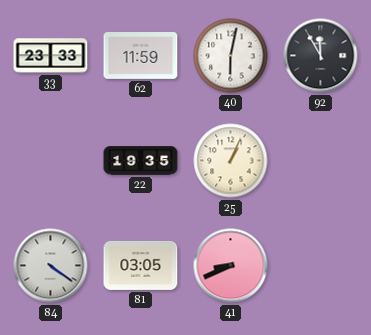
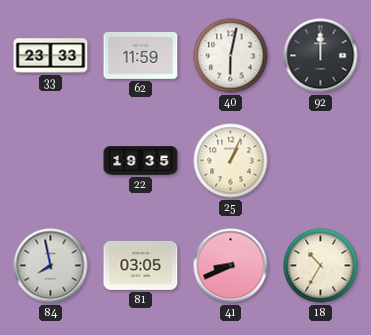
92: 11:55 -> 12:00 (321, 56)
84: 4:21 -> 7:58 (51, 266)
18: none -> 10:35 (321, 266)
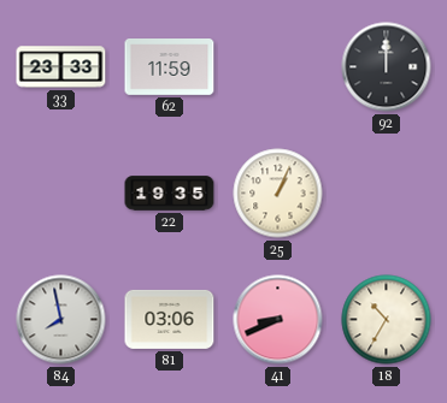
40: 6:02 -> none (231, 56)
81: 03:05 -> 03:06 (170, 319)
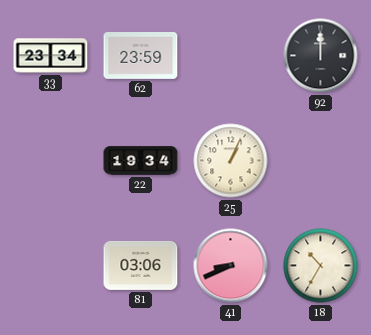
33: 23:33 -> 23:34 (51, 56)
62: 11:59 -> 23:59 (141, 56)
22: 19:35 -> 19:34 (141, 161)
84: 7:58 -> none (61, 320)
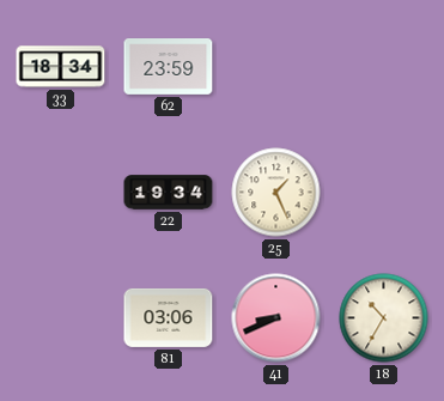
33: 23:34 -> 18:34 (61, 67)
92: 12:00 -> none (321, 56)
25: 1:04 -> 1:26 (276, 193)
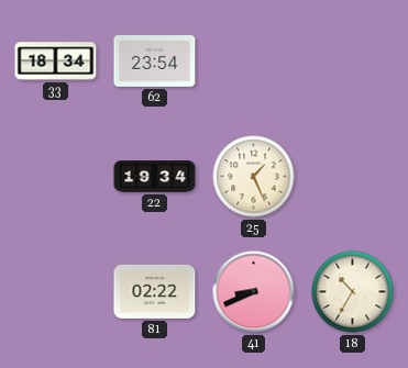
62: 23:59 -> 23:54 (155, 62)
81: 03:06 -> 02:22 (155, 291)
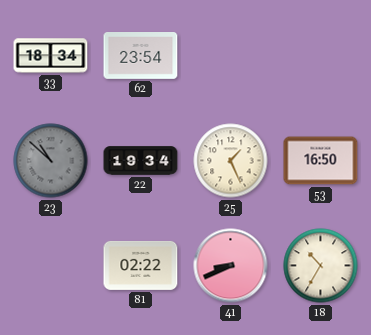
23: none -> 10:52 (51, 161)
53: none -> 16:50 (321, 161)
